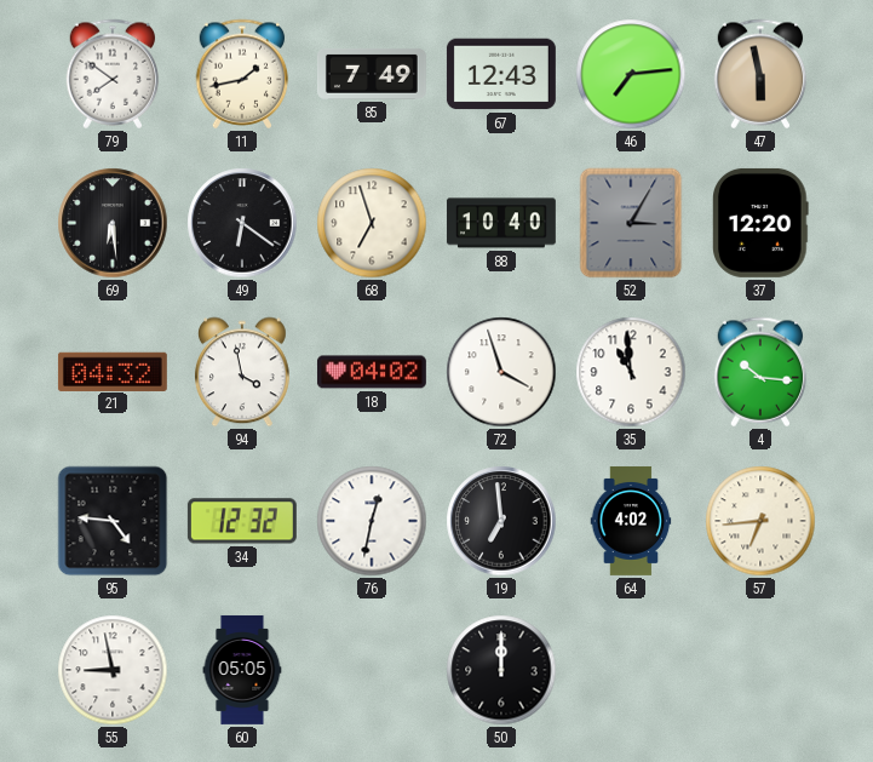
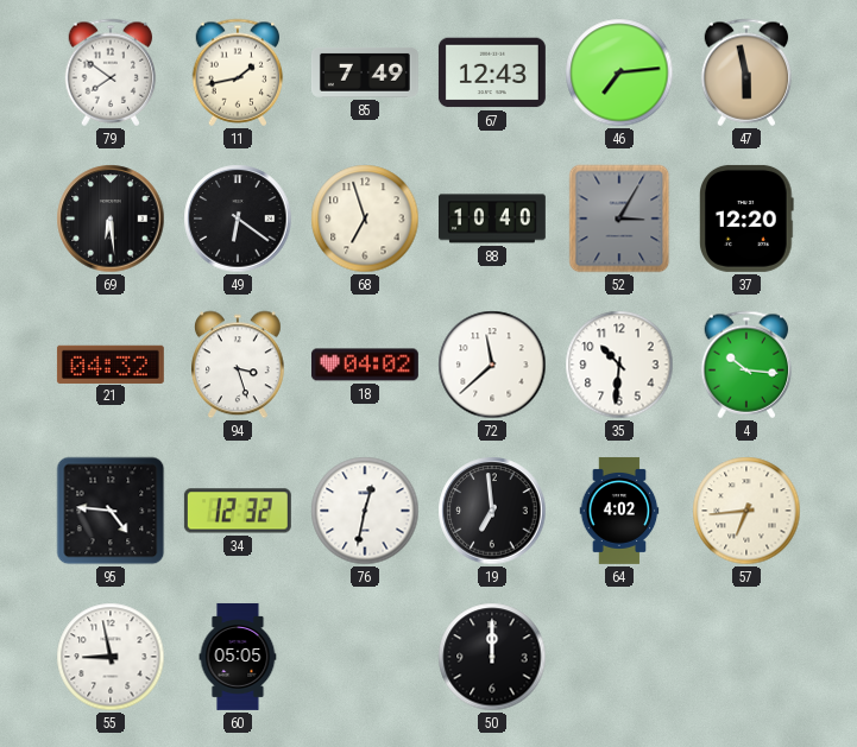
94: 3:58 -> 3:27 (239, 365)
72: 3:57 -> 11:38 (492, 365)
35: 10:59 -> 10:31 (619, 365)
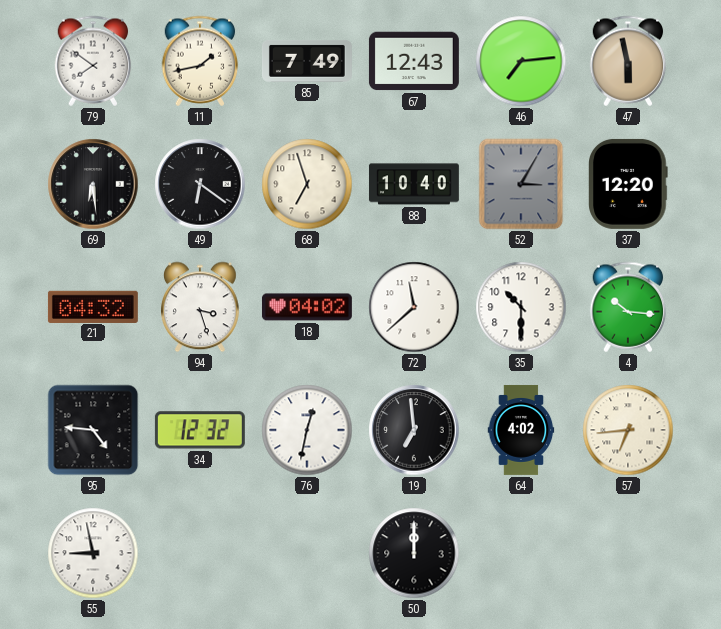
35: 10:31 -> 10:30 (521, 307)
60: 05:05 -> none (238, 657)
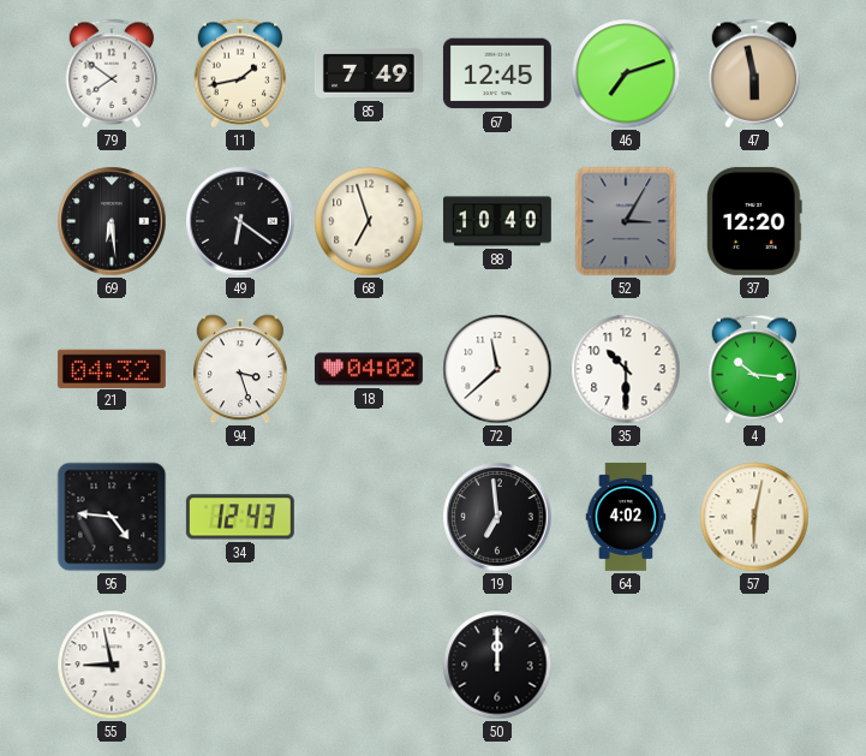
67: 12:43 -> 12:45 (497, 73)
46: 7:14 -> 7:12 (626, 73)
34: 12:32 -> 12:43 (240, 517)
76: 12:32 -> none (307, 430)
57: 6:44 -> 6:02 (754, 517)
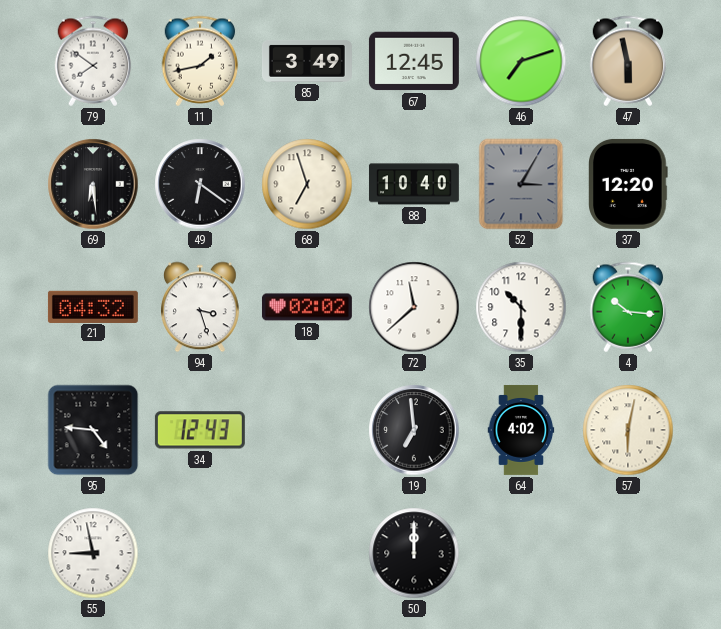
85: 7:49 -> 3:49 (307, 61)
18: 04:02 -> 02:02 (307, 307)
